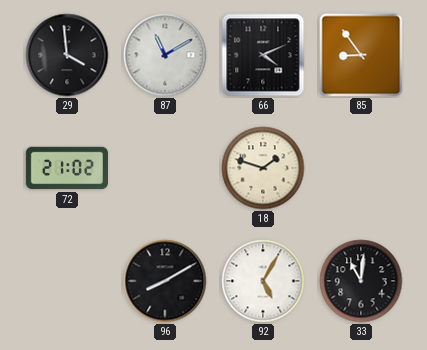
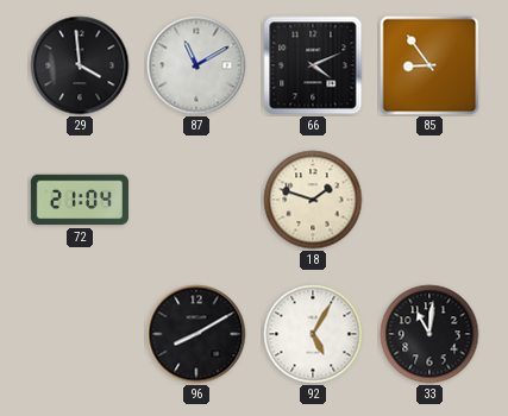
72: 21:02 -> 21:04 (80, 200)
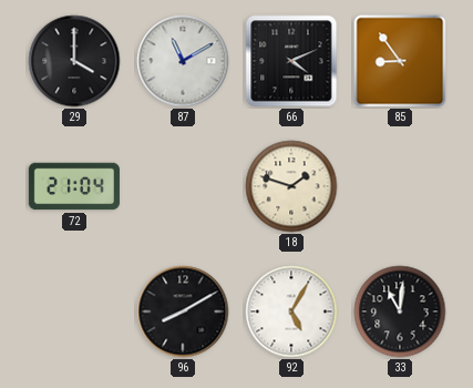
29: 3:59 -> 4:00 (74, 61)
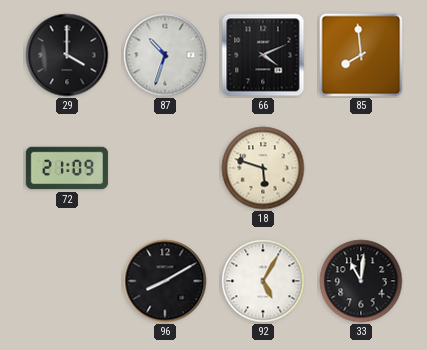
87: 11:10 -> 10:33 (165, 55)
85: 8:54 -> 7:59 (361, 55)
72: 21:04 -> 21:09 (67, 168)
18: 1:48 -> 5:48 (263, 168)
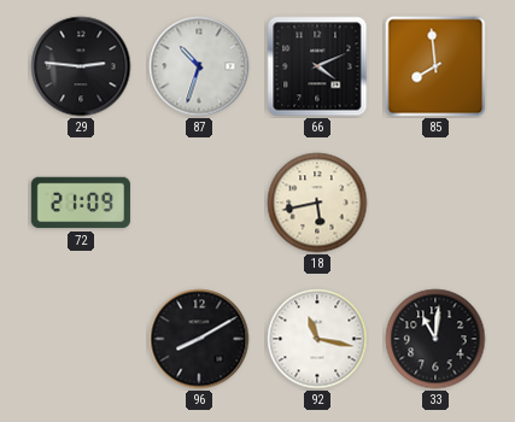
29: 4:00 -> 2:46 (81, 66)
18: 5:48 -> 5:43 (317, 203)
92: 5:05 -> 11:17 (317, 339)
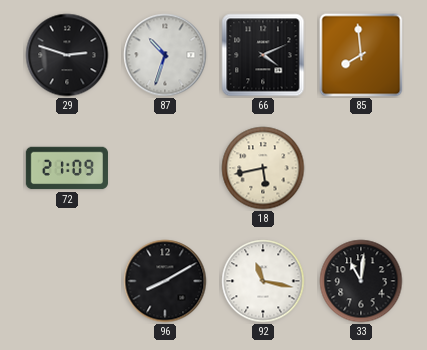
29: 2:46 -> 2:48 (67, 55)
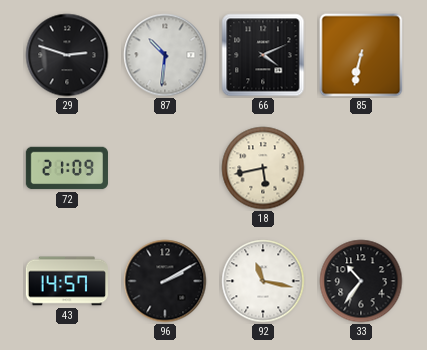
87: 10:33 -> 10:31 (165, 55)
85: 7:59 -> 6:32 (361, 55)
43: none -> 14:57 (67, 281)
96: 8:10 -> 2:10 (165, 281)
33: 11:01 -> 10:36 (361, 281)
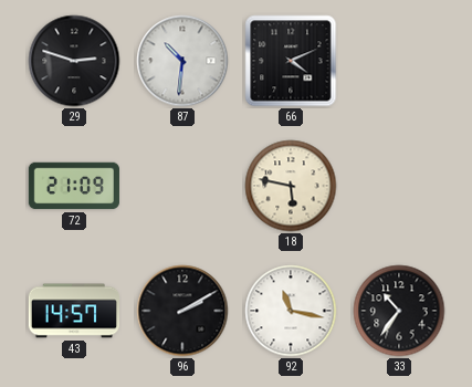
85: 6:32 -> none (361, 55)
18: 5:43 -> 5:47 (291, 186)
